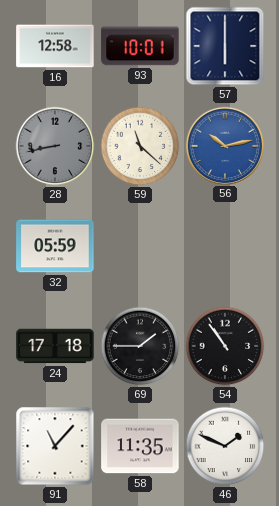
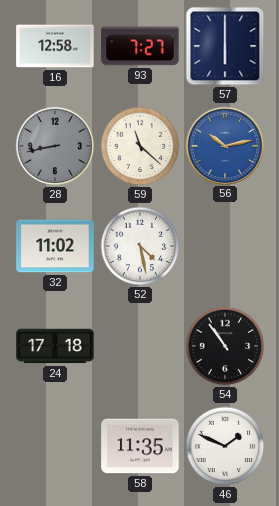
93: 10:01 -> 7:27 (140, 46)
32: 05:59 -> 11:02 (55, 246)
52: none -> 4:28 (140, 246)
69: 1:45 -> none (140, 346)
91: 11:07 -> none (55, 446)
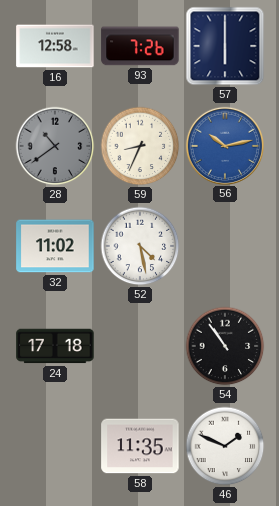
93: 7:27 -> 7:26 (140, 46)
28: 8:43 -> 10:39 (55, 146)
59: 11:22 -> 8:34 (140, 146)
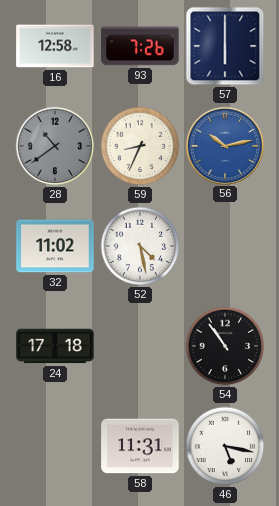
58: 11:35 -> 11:31 (140, 446)
46: 1:49 -> 5:17 (225, 446)
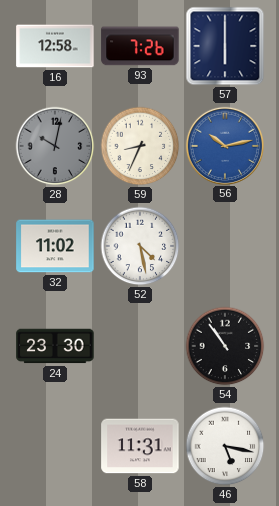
28: 10:39 -> 10:02 (55, 146)
24: 17:18 -> 23:30 (55, 346)
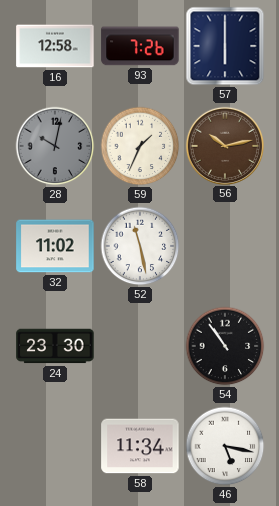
59: 8:34 -> 1:34 (140, 146)
56 dial: blue -> brown (224, 145)
52: 4:28 -> 11:28 (140, 246)
58: 11:31 -> 11:34 (140, 446)
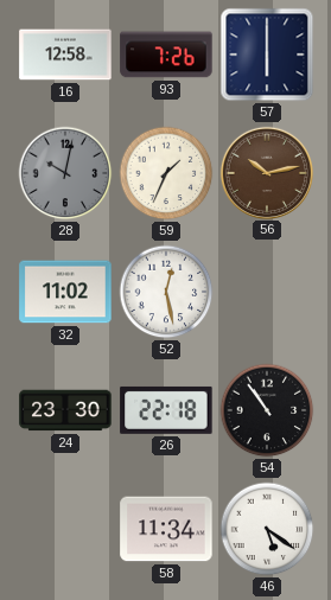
52: 11:28 -> 12:28 (166, 292)
26: none -> 22:18 (166, 410)
46: 5:17 -> 5:21 (267, 529)
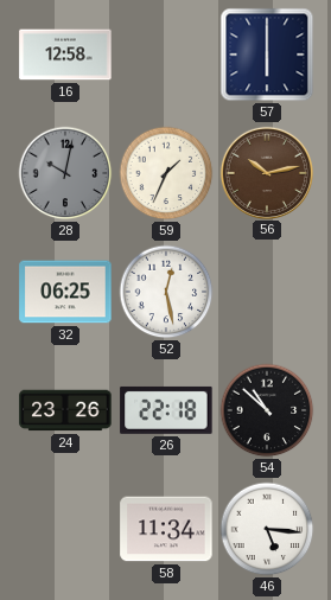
93: 7:26 -> none (166, 55)
32: 11:02 -> 06:25 (65, 292)
24: 23:30 -> 23:26 (65, 410)
54: 10:54 -> 10:52 (267, 410)
46: 5:21 -> 5:16 (267, 529)
